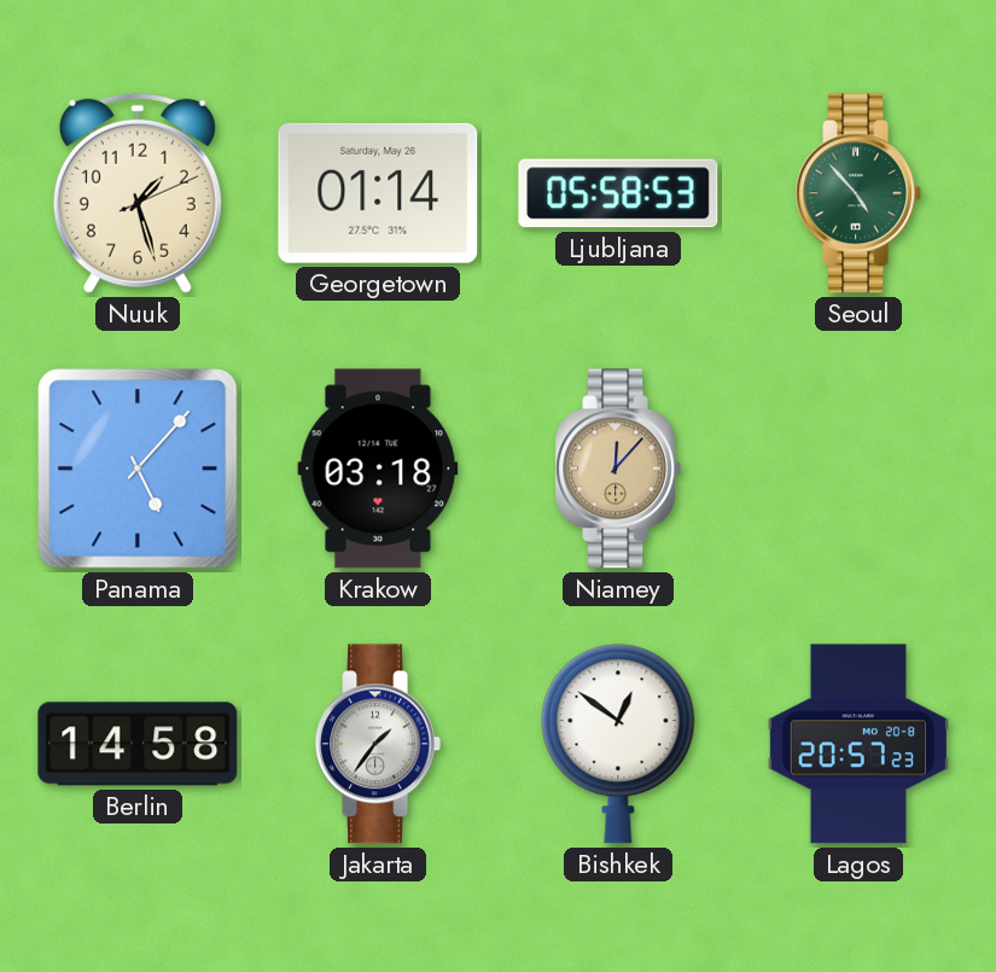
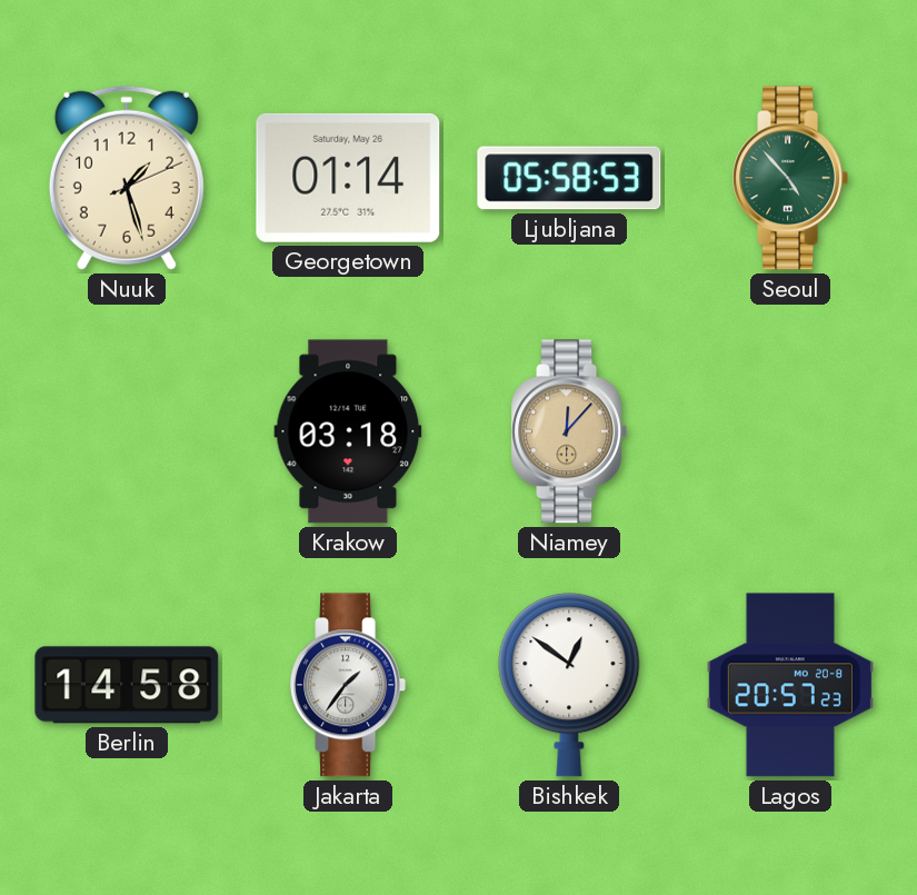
Panama: 5:07 -> none (138, 468)
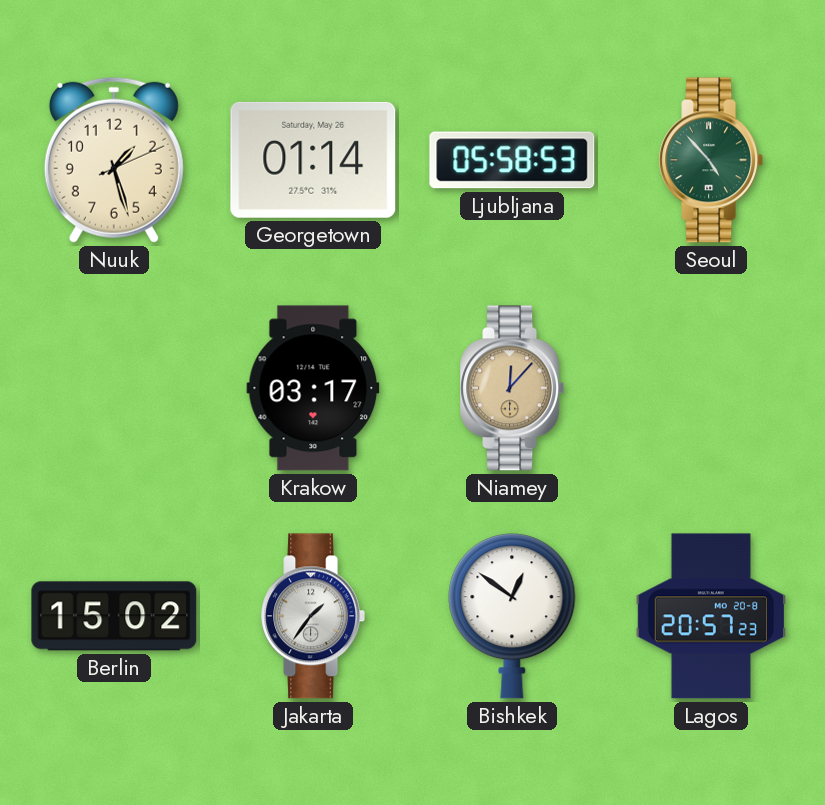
Krakow: 03:18 -> 03:17 (313, 388)
Berlin: 14:58 -> 15:02 (114, 616)
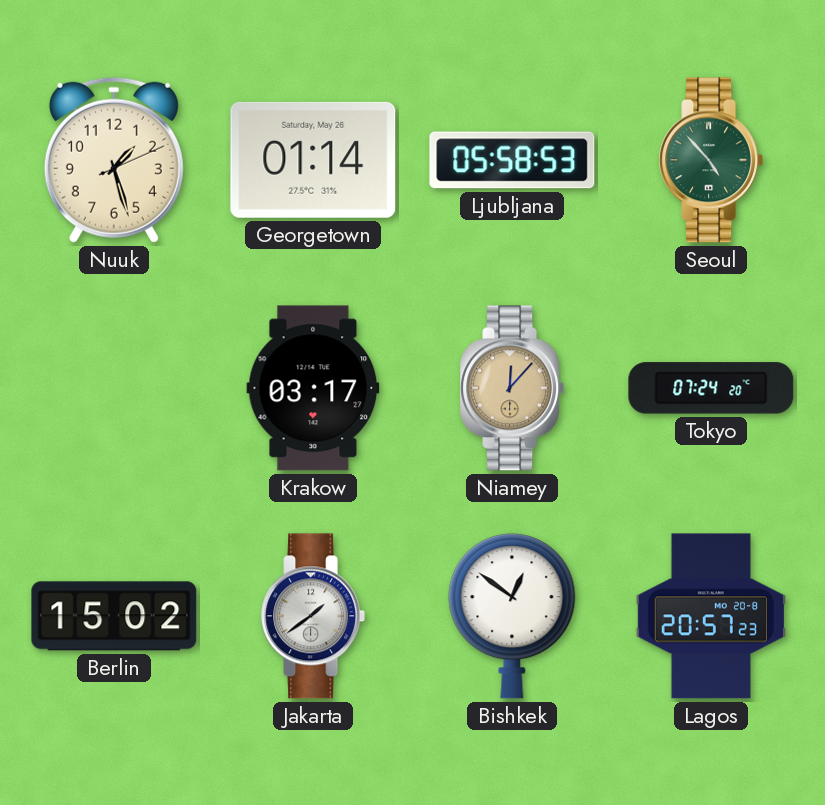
Tokyo: none -> 07:24 (711, 388)
Jakarta: 1:36 -> 1:39 (313, 616)
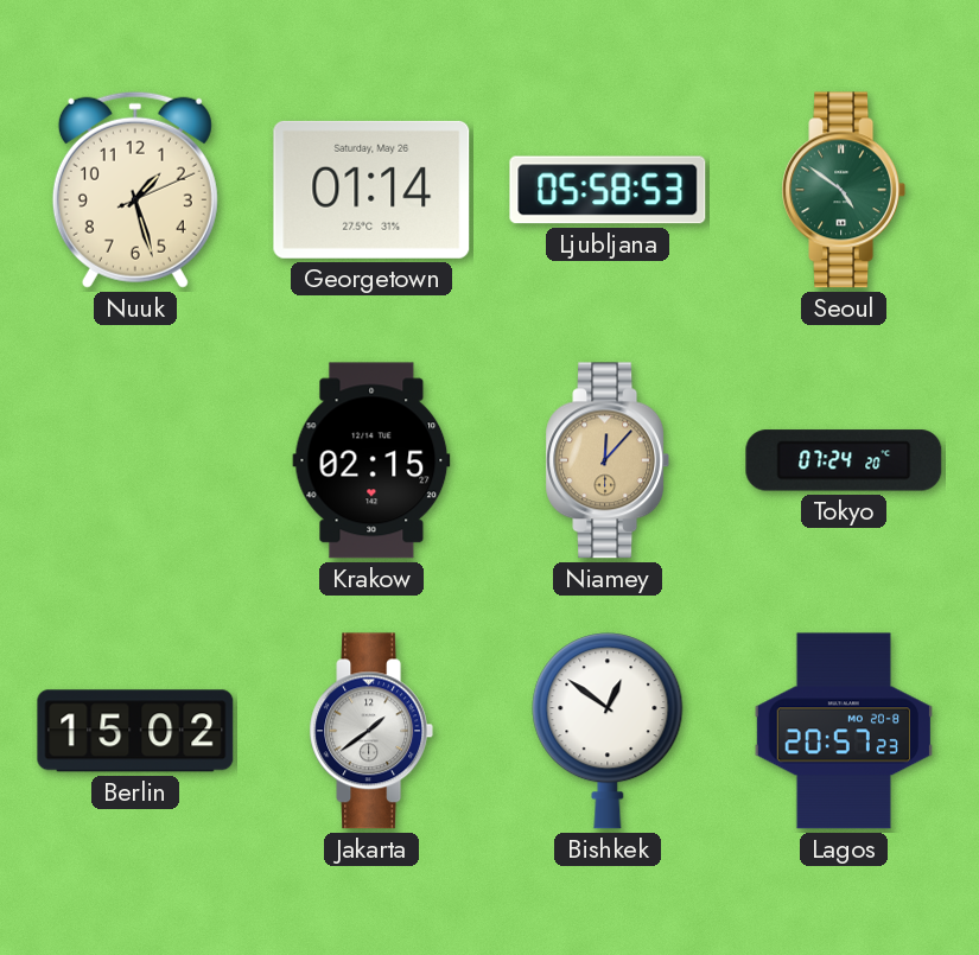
Seoul: 4:53 -> 4:51 (844, 190)
Krakow: 03:17 -> 02:15 (371, 460)
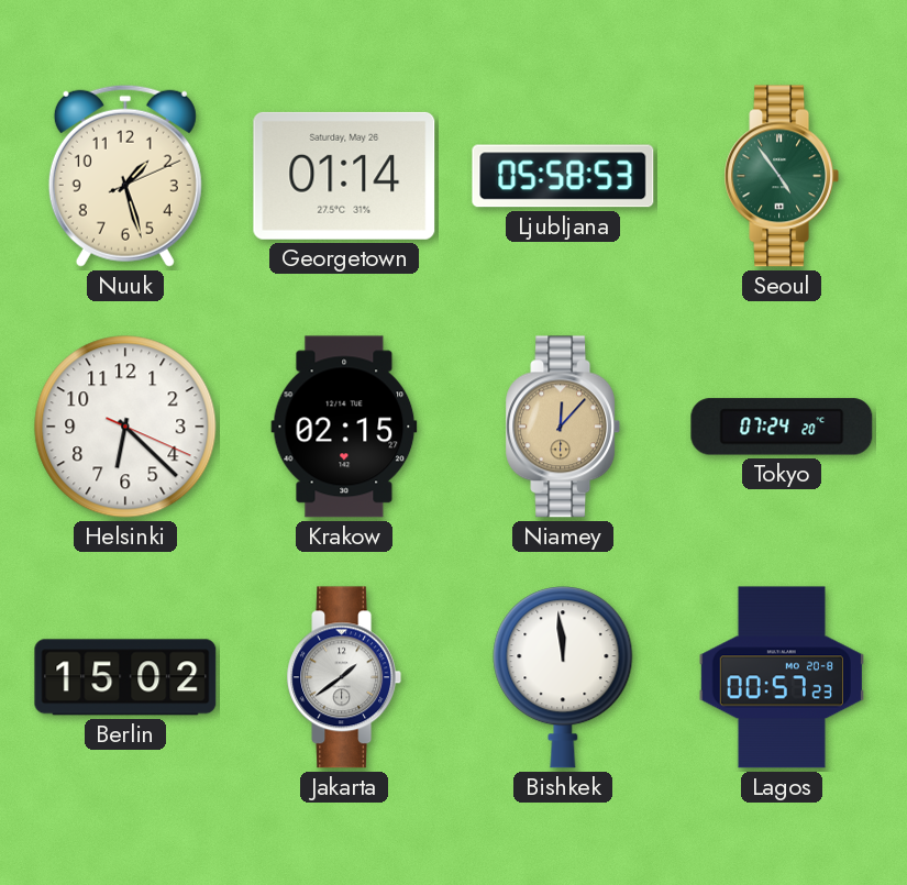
Seoul: 4:51 -> 4:54 (782, 176)
Helsinki: none -> 6:22 (125, 427)
Bishkek: 12:51 -> 11:59 (563, 677)
Lagos: 20:57 -> 00:57 (782, 677)
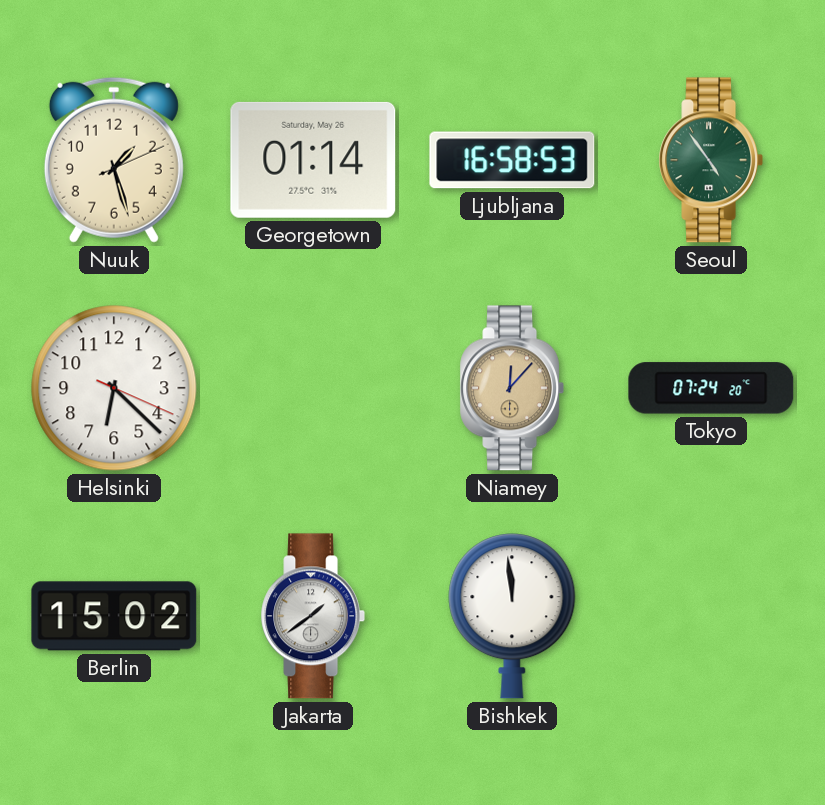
Ljubljana: 05:58 -> 16:58 (512, 160)
Krakow: 02:15 -> none (344, 427)
Lagos: 00:57 -> none (782, 677)
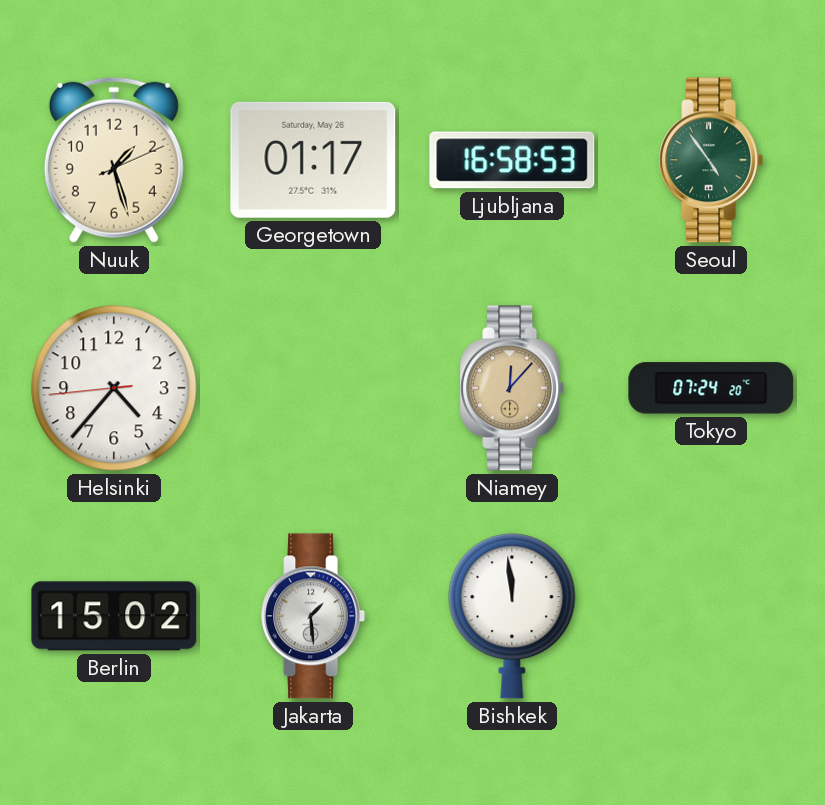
Georgetown: 01:14 -> 01:17 (313, 160)
Helsinki: 6:22 -> 4:36 (114, 388)
Jakarta: 1:39 -> 1:29 (313, 616)
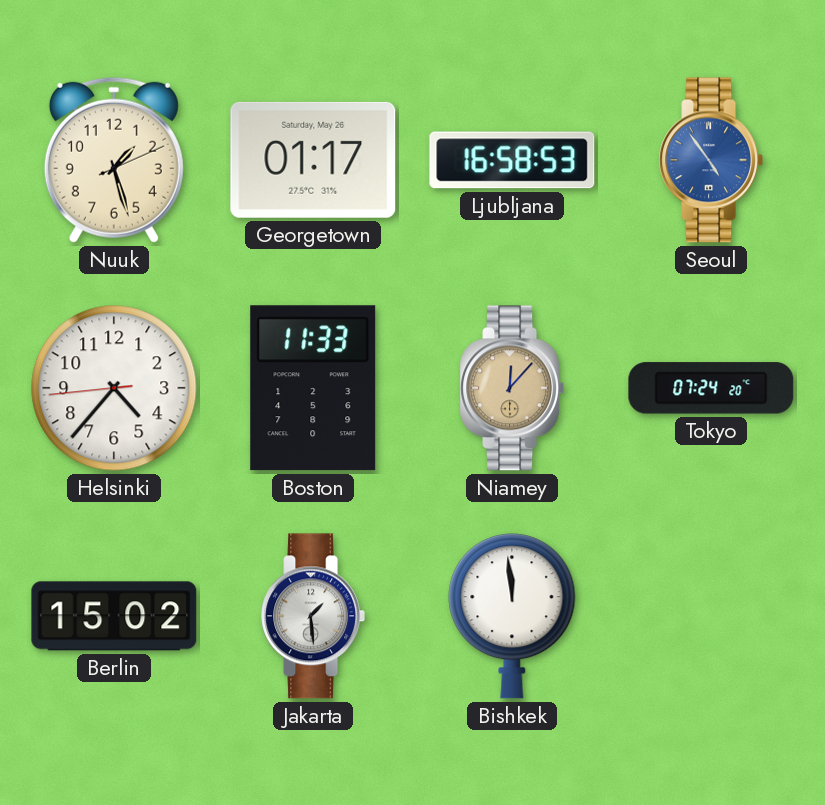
Seoul dial: green -> blue (711, 160)
Boston: none -> 11:33 (313, 388)
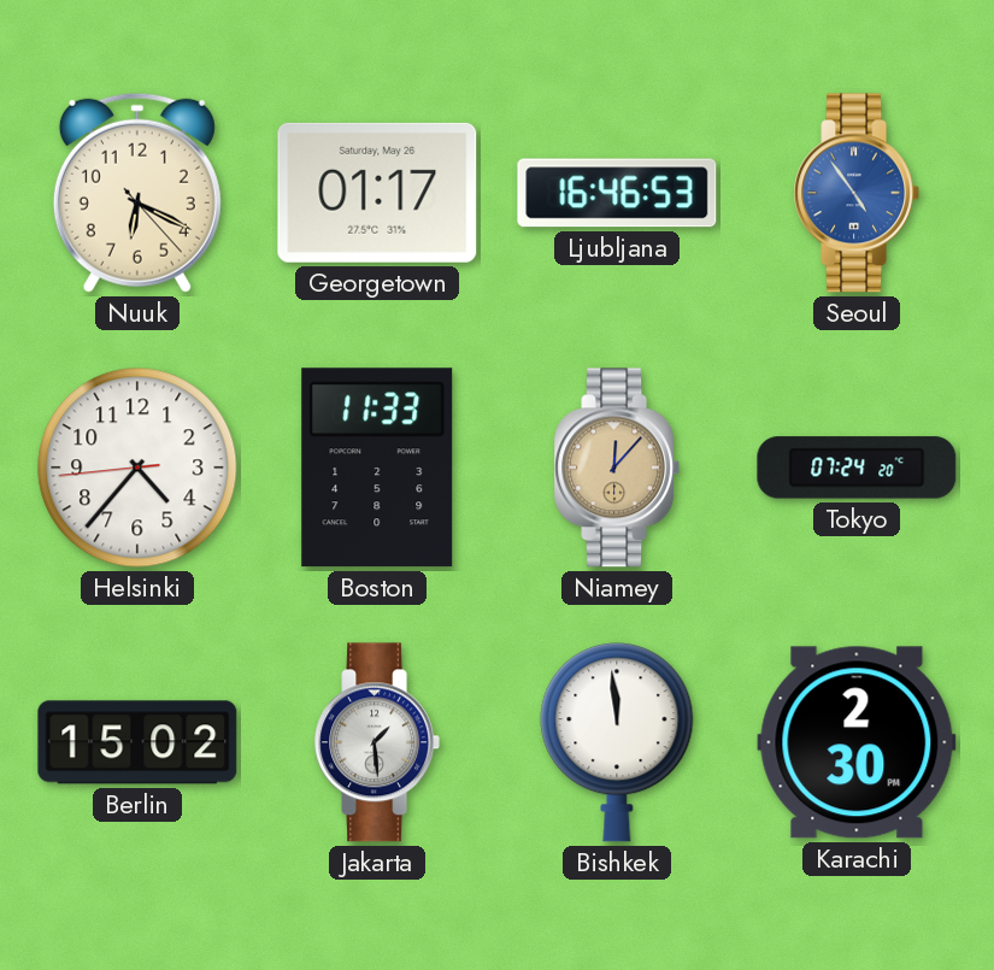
Nuuk: 1:27 -> 6:19 (137, 193)
Ljubljana: 16:58 -> 16:46 (617, 193)
Karachi: none -> 2:30 (857, 742)
